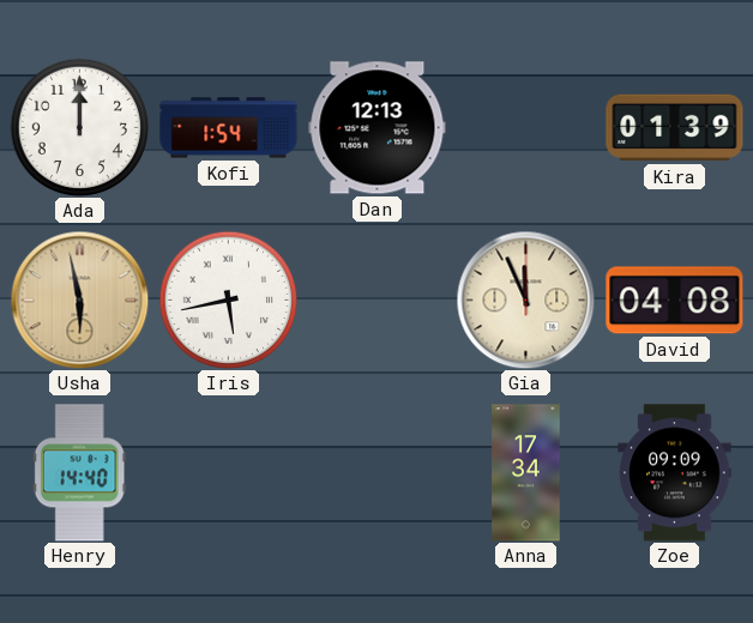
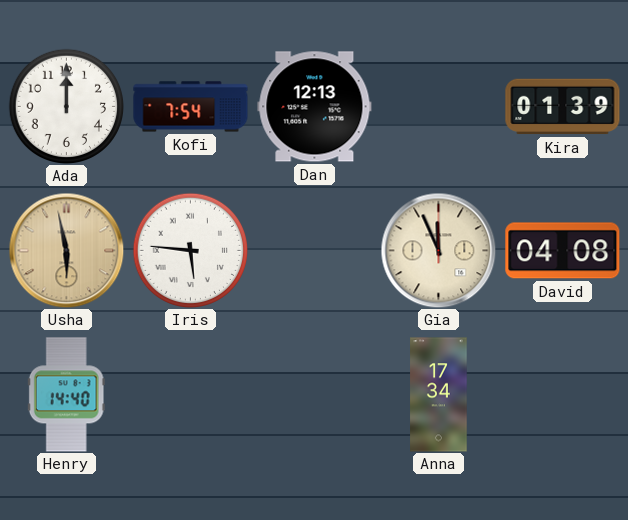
Kofi: 1:54 -> 7:54 (191, 107)
Iris: 5:43 -> 5:46 (190, 250)
Zoe: 09:09 -> none (675, 473)
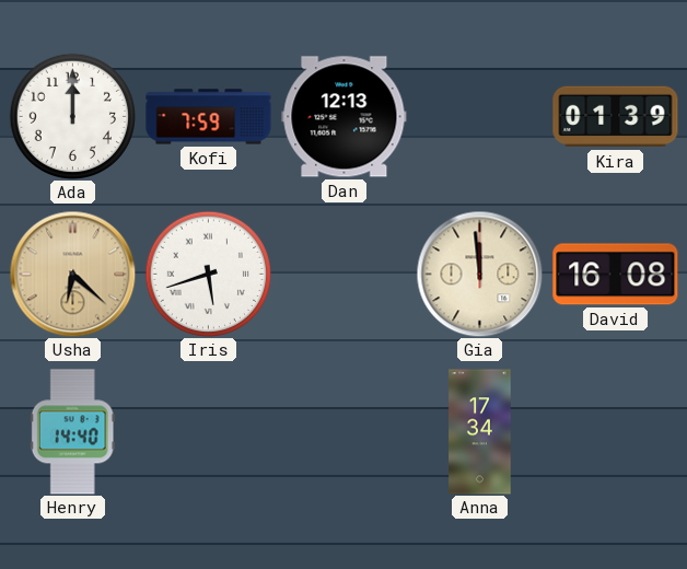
Kofi: 7:54 -> 7:59 (209, 117)
Usha: 5:58 -> 6:22 (72, 274)
Iris: 5:46 -> 5:42 (208, 274)
Gia: 11:56 -> 11:59 (479, 274)
David: 04:08 -> 16:08 (616, 275)
